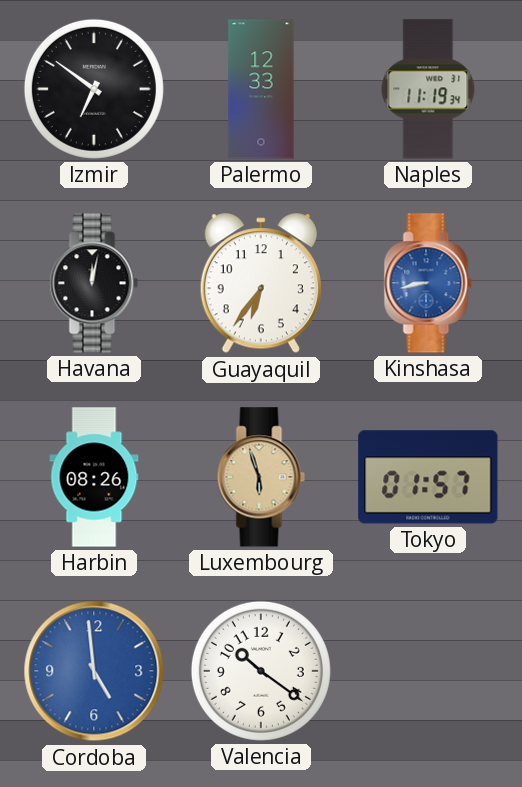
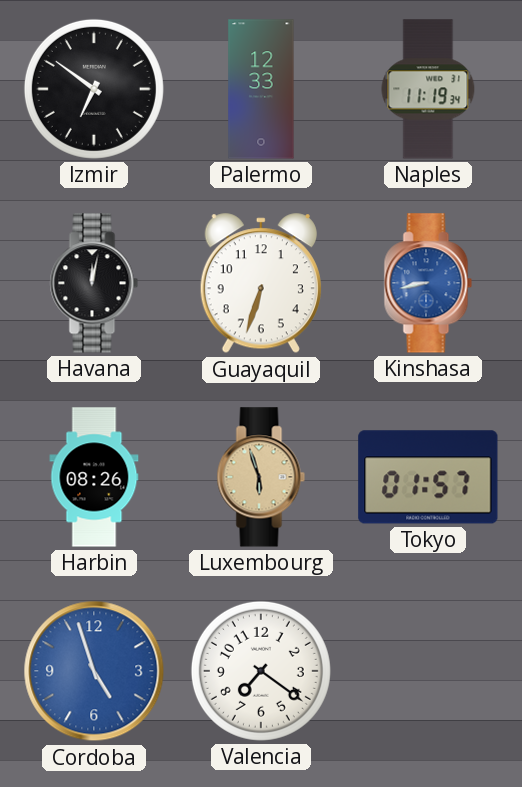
Guayaquil: 6:36 -> 6:33 (261, 284)
Cordoba: 4:59 -> 4:57 (94, 671)
Valencia: 10:21 -> 7:21 (261, 671)
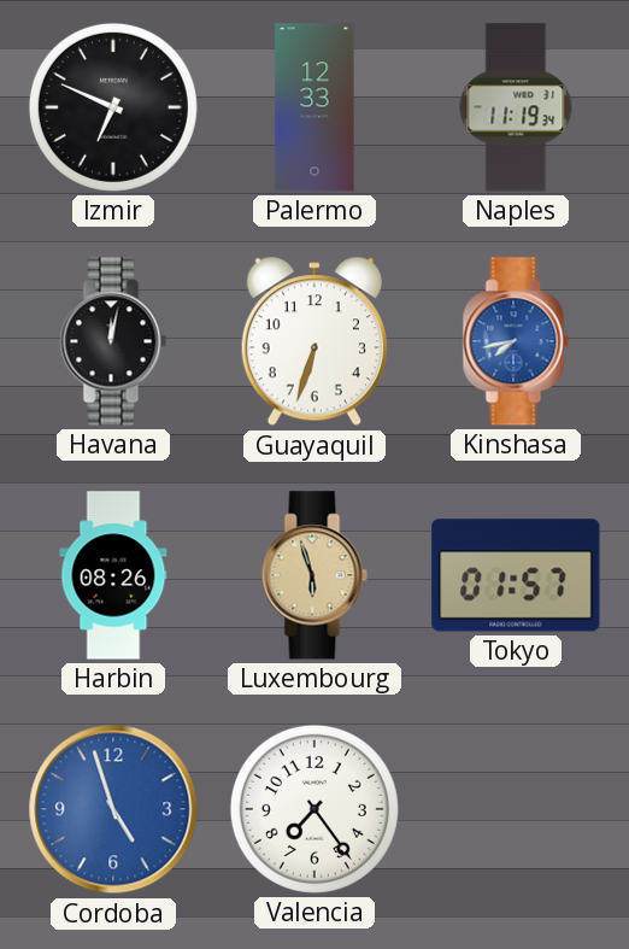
Izmir: 6:51 -> 6:49 (113, 107)
Kinshasa: 8:43 -> 7:43 (516, 341)
Valencia: 7:21 -> 7:24 (314, 809)
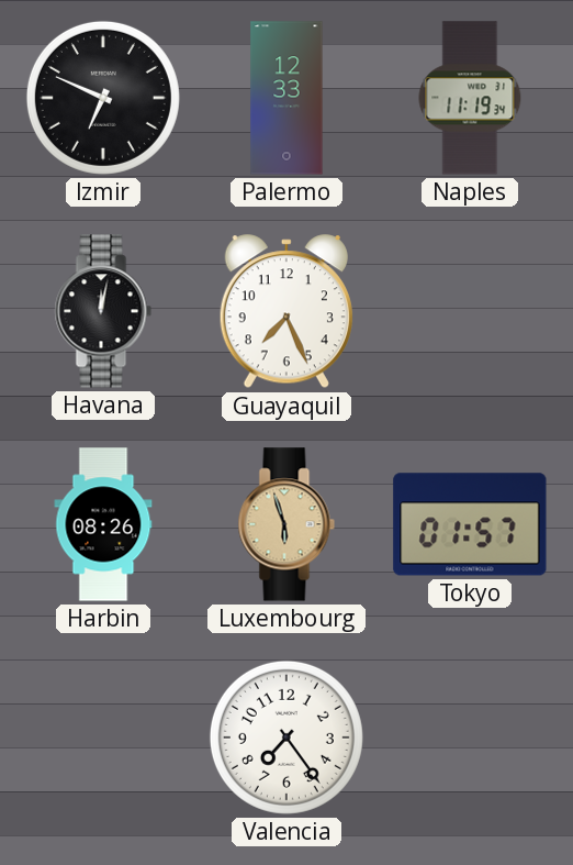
Guayaquil: 6:33 -> 7:26 (286, 312)
Kinshasa: 7:43 -> none (516, 341)
Cordoba: 4:57 -> none (113, 809)
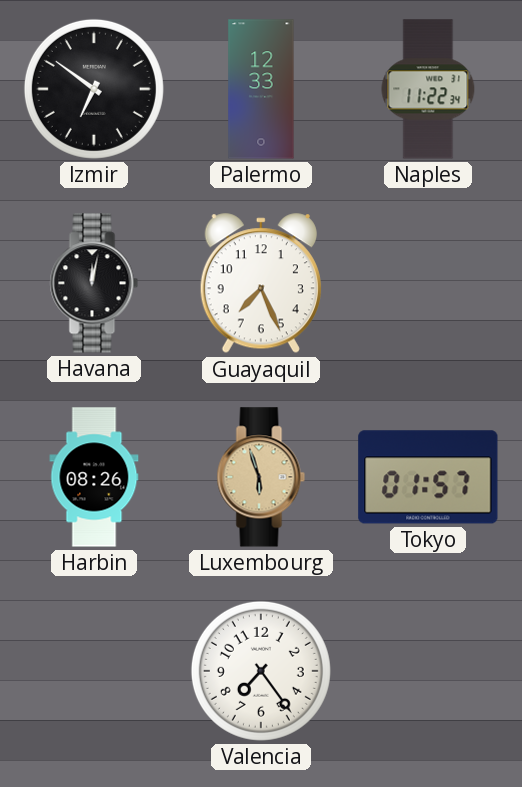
Izmir: 6:49 -> 6:51 (94, 89)
Naples: 11:19 -> 11:22 (428, 89)
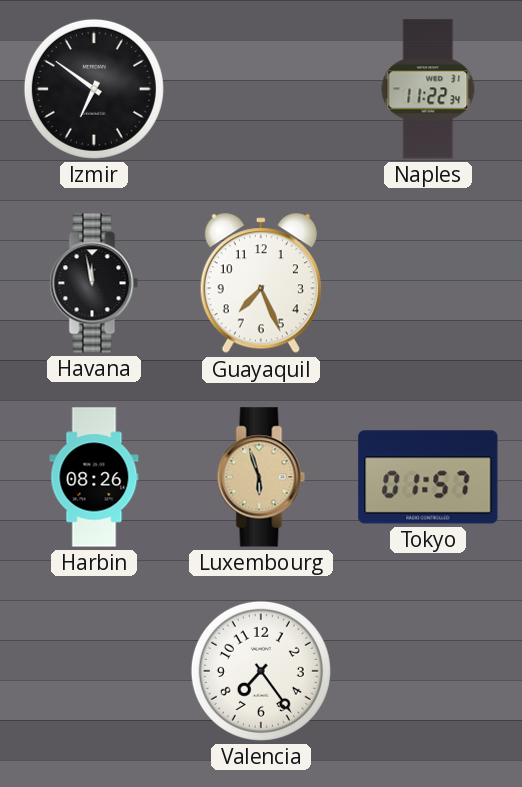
Palermo: 12:33 -> none (261, 89)
Havana: 12:02 -> 11:58 (94, 283)
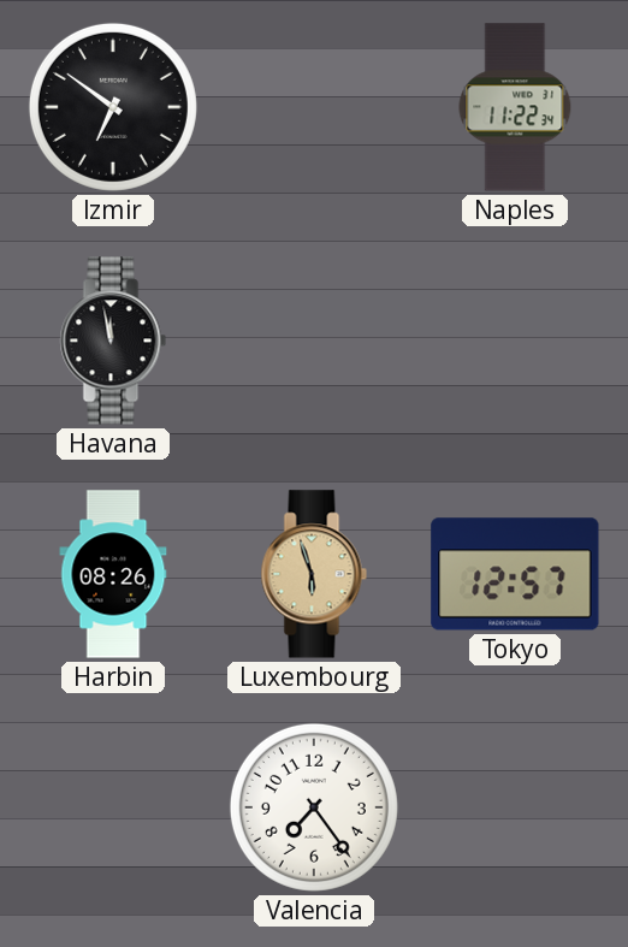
Guayaquil: 7:26 -> none (261, 284)
Tokyo: 01:57 -> 12:57 (515, 574)
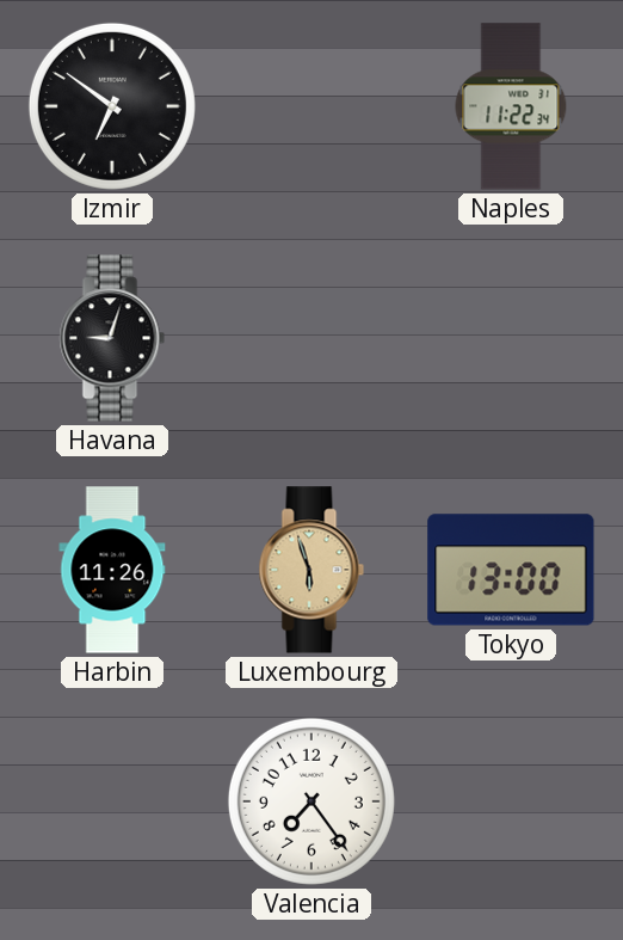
Havana: 11:58 -> 9:03 (112, 338)
Harbin: 08:26 -> 11:26 (112, 570)
Tokyo: 12:57 -> 13:00 (511, 570)
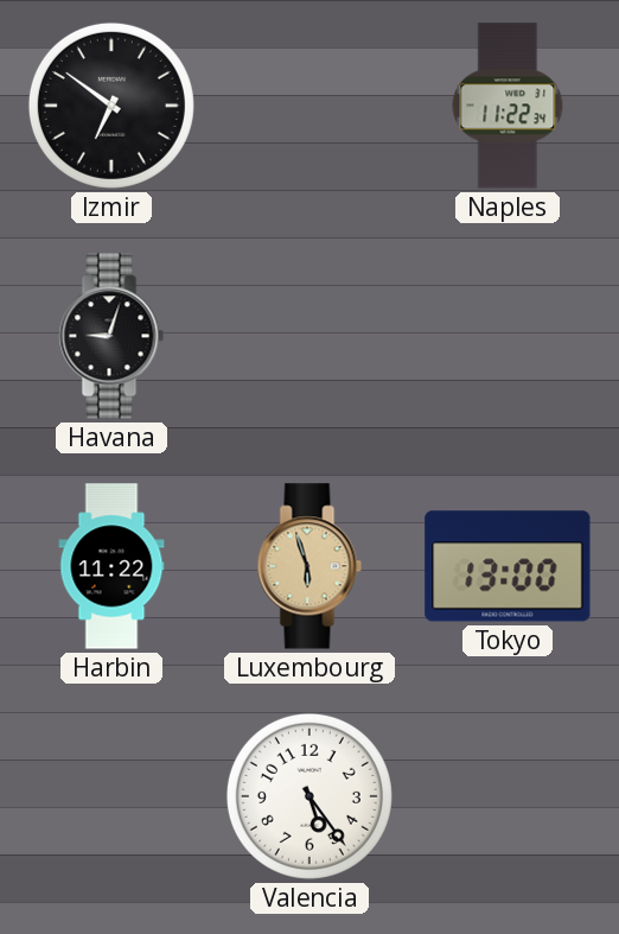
Harbin: 11:26 -> 11:22 (111, 566)
Valencia: 7:24 -> 5:24 (309, 796)
